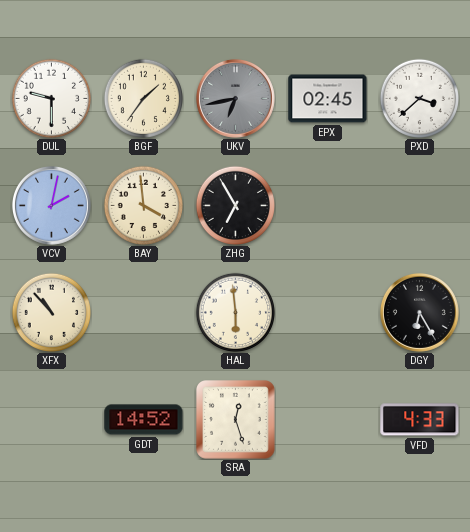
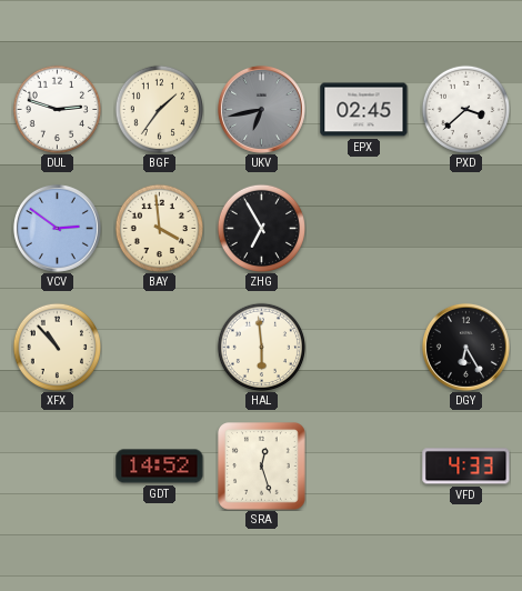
DUL: 9:30 -> 2:48 (57, 109)
VCV: 2:02 -> 2:51 (57, 228)
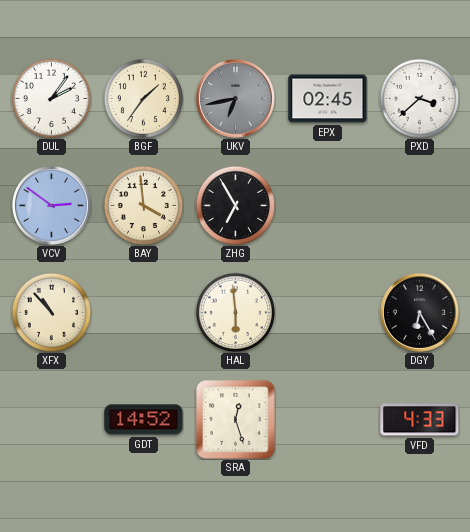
DUL: 2:48 -> 2:06 (51, 98)
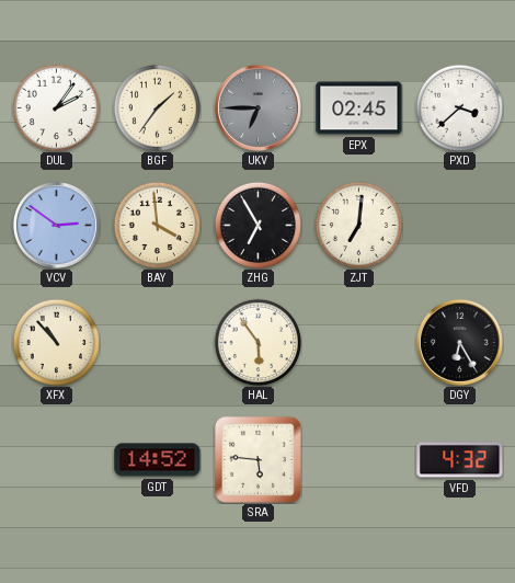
UKV: 6:43 -> 6:45 (257, 107)
ZJT: none -> 7:01 (358, 225)
HAL: 5:59 -> 5:54 (257, 342)
SRA: 12:27 -> 5:46 (259, 460)
VFD: 4:33 -> 4:32 (460, 460)
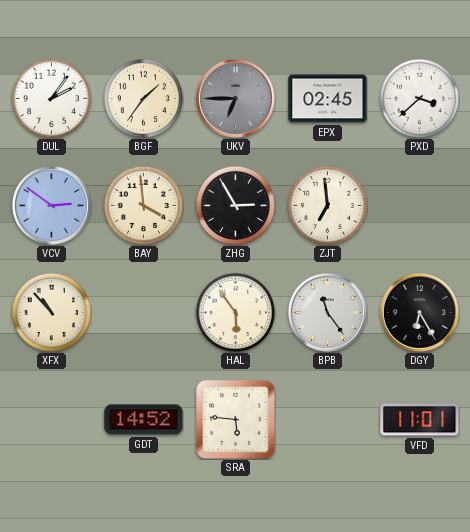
ZHG: 6:55 -> 2:55 (235, 205)
ZJT: 7:01 -> 6:59 (327, 205)
BPB: none -> 11:24 (327, 312)
VFD: 4:32 -> 11:01 (420, 420)
